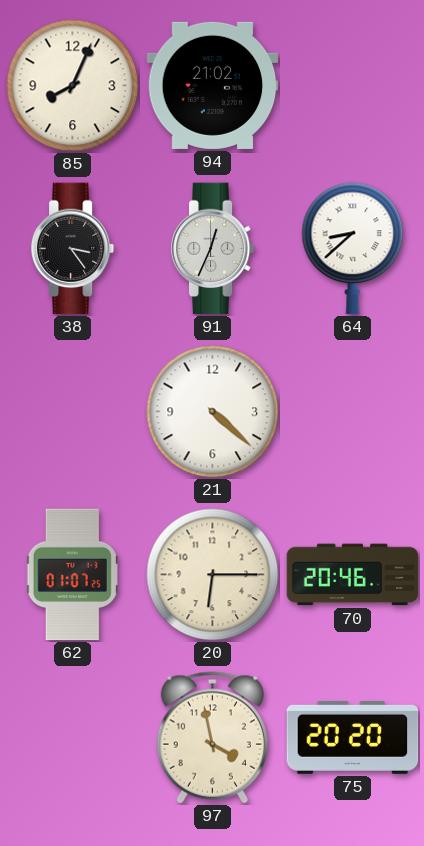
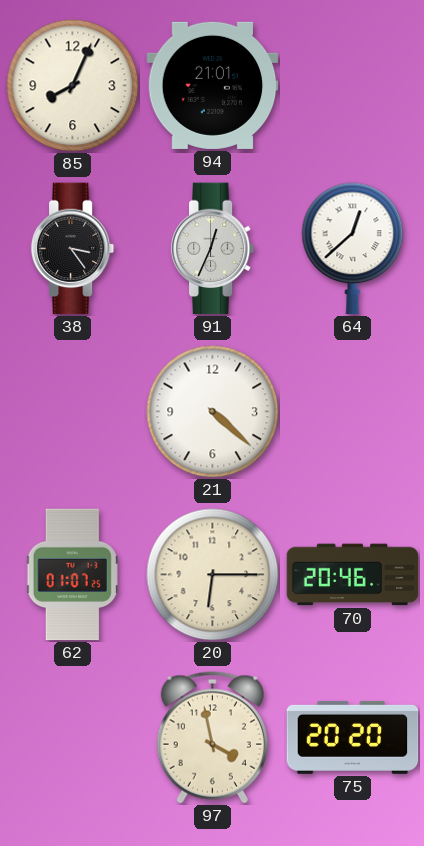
94: 21:02 -> 21:01 (213, 85)
64: 8:38 -> 12:38 (353, 249)
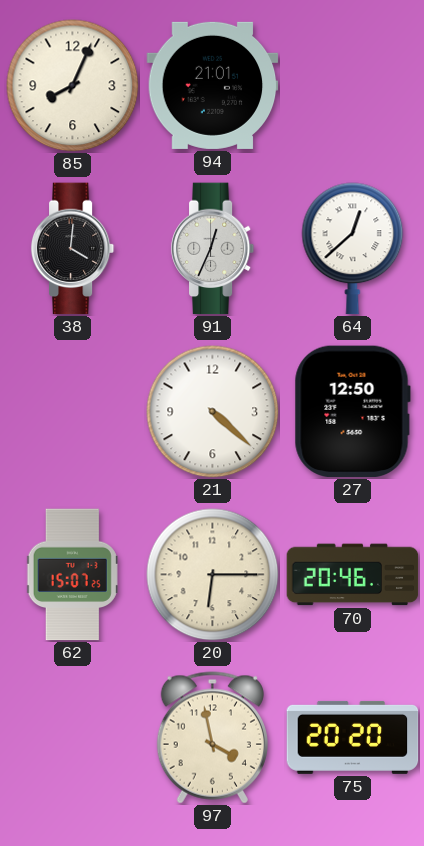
38: 3:24 -> 4:01 (73, 249)
27: none -> 12:50 (352, 412)
62: 01:07 -> 15:07 (73, 575)
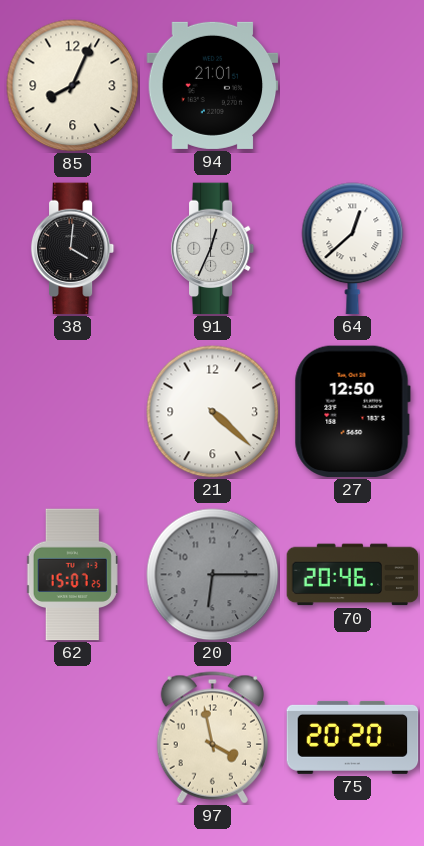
20 dial: cream -> grey (213, 575)
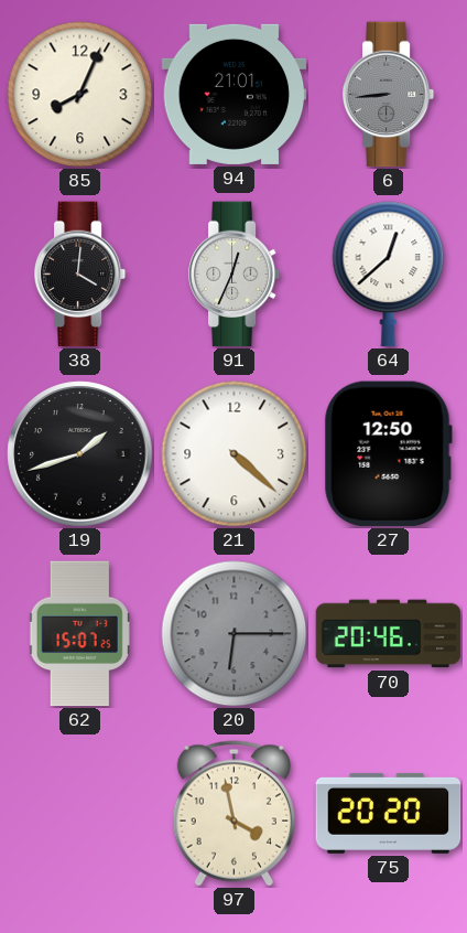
6: none -> 8:44 (389, 95)
19: none -> 1:42 (80, 454)
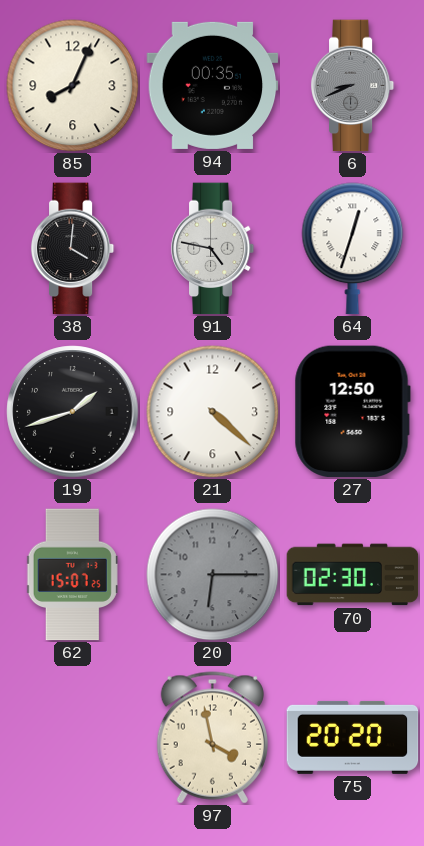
94: 21:01 -> 00:35 (213, 85)
6: 8:44 -> 8:41 (353, 86)
91: 12:34 -> 4:47 (213, 249)
64: 12:38 -> 12:33 (353, 249)
70: 20:46 -> 02:30 (353, 575)
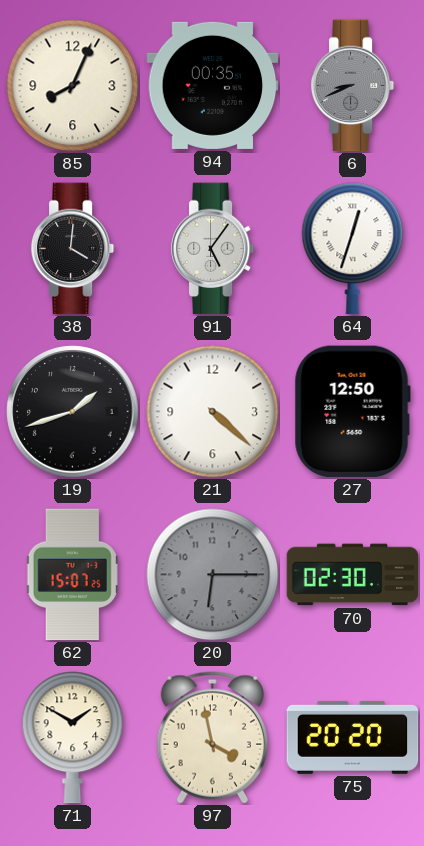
91: 4:47 -> 5:06 (213, 249)
71: none -> 1:50 (73, 738)
